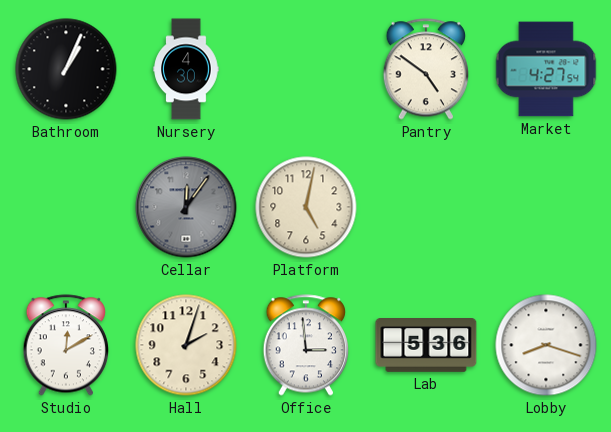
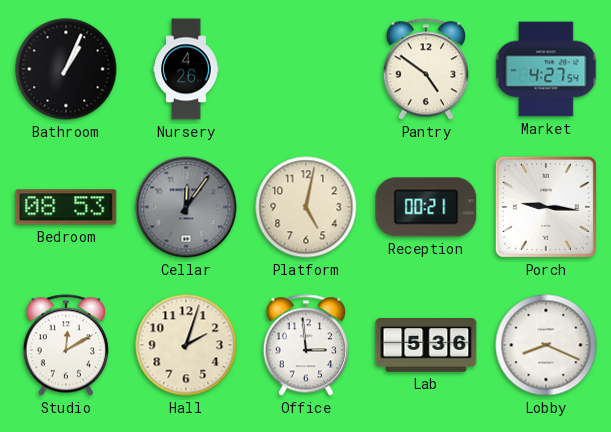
Nursery: 4:30 -> 4:26 (186, 69)
Bedroom: none -> 08:53 (66, 207)
Reception: none -> 00:21 (426, 207)
Porch: none -> 9:16 (546, 207)
Lobby: 8:18 -> 8:19 (546, 345)
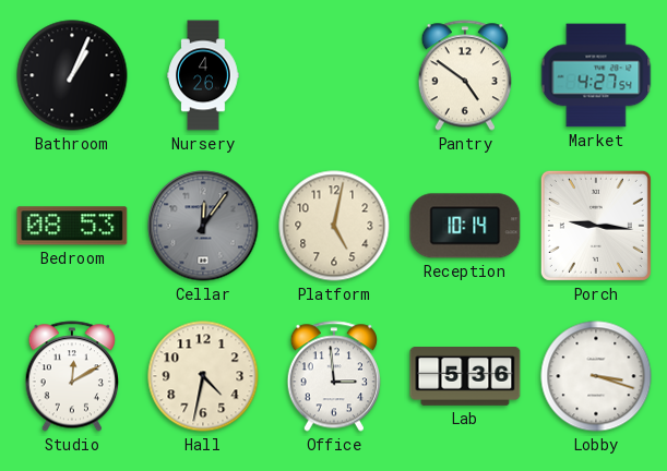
Reception: 00:21 -> 10:14 (465, 226)
Hall: 2:03 -> 4:32 (203, 376)
Lobby: 8:19 -> 3:18 (596, 376)
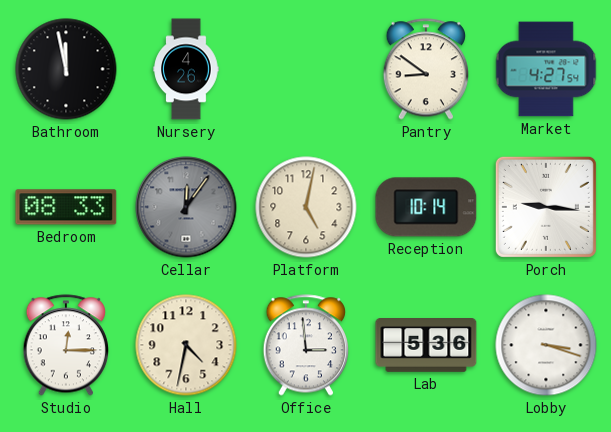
Bathroom: 1:04 -> 11:58 (66, 69)
Pantry: 4:51 -> 8:51 (425, 69)
Bedroom: 08:53 -> 08:33 (66, 207)
Studio: 12:10 -> 12:15 (65, 345)
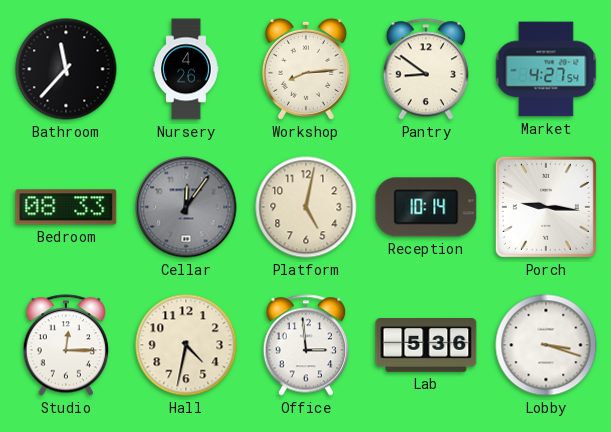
Bathroom: 11:58 -> 11:37 (66, 69)
Workshop: none -> 8:14 (306, 69)
